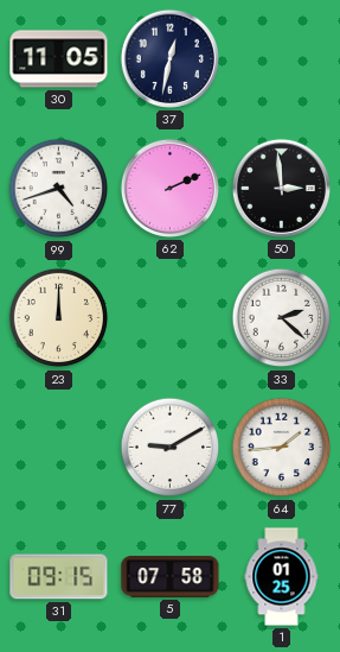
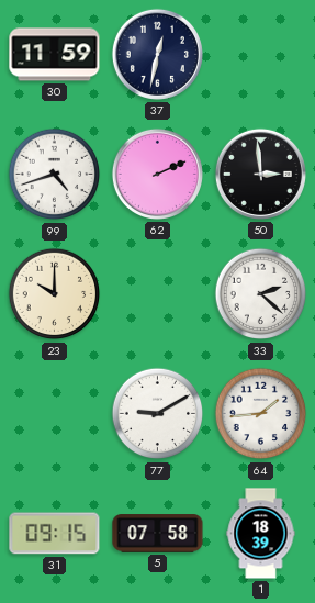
30: 11:05 -> 11:59 (55, 55)
23: 12:00 -> 10:00 (55, 294)
1: 01:25 -> 18:39 (261, 534)
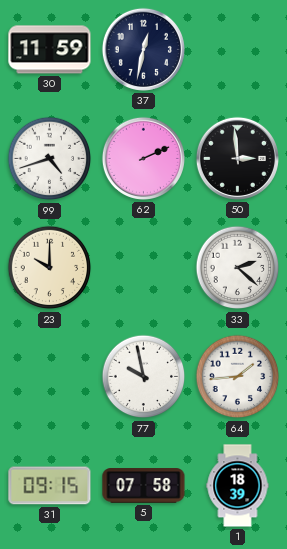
77: 9:10 -> 9:58 (144, 377)
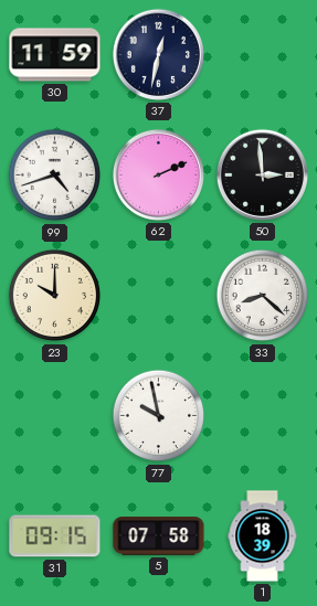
33: 2:22 -> 8:22 (263, 296)
64: 1:44 -> none (238, 377)
